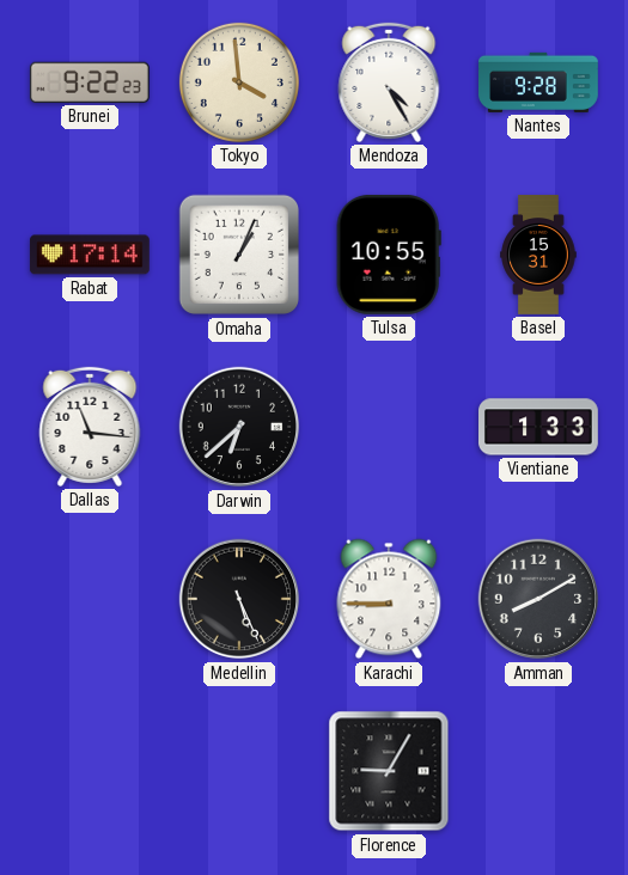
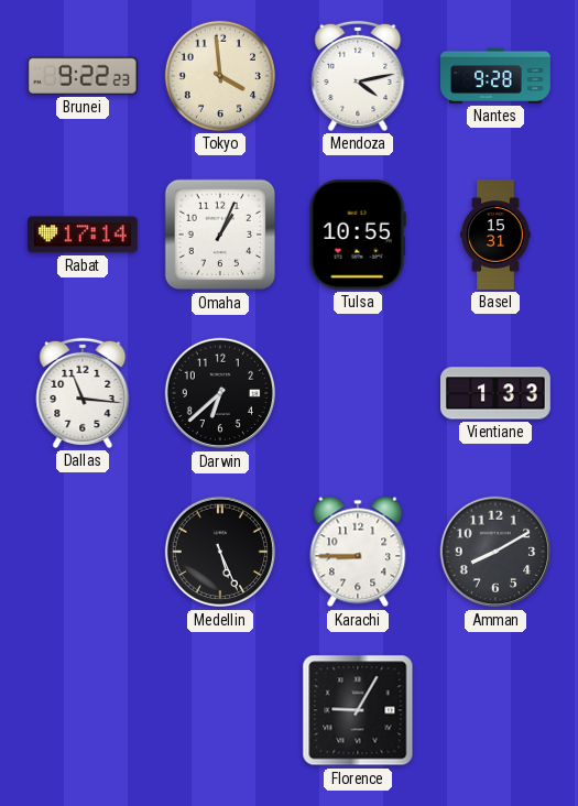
Mendoza: 4:25 -> 4:13 (358, 76)
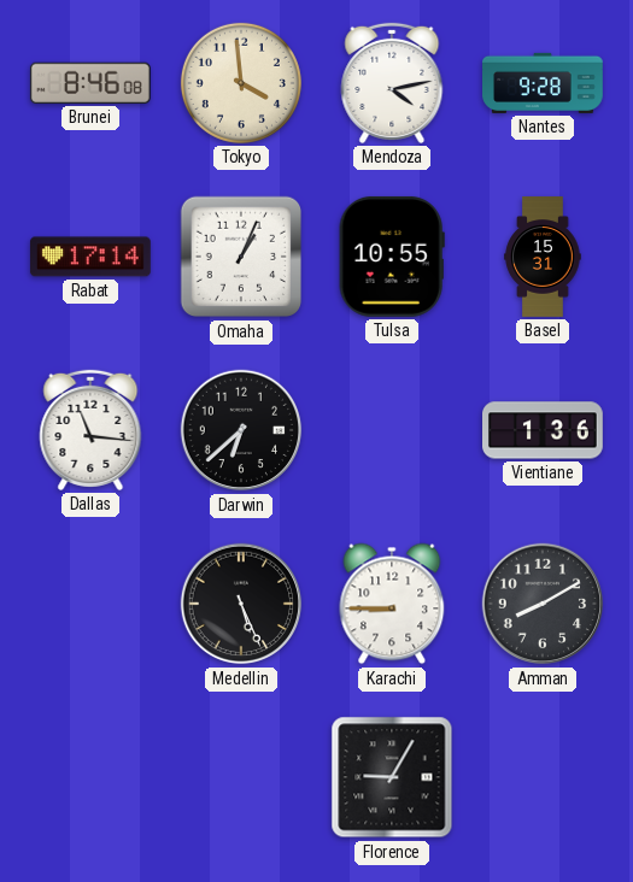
Brunei: 9:22 -> 8:46 (90, 83)
Vientiane: 1:33 -> 1:36 (544, 430)
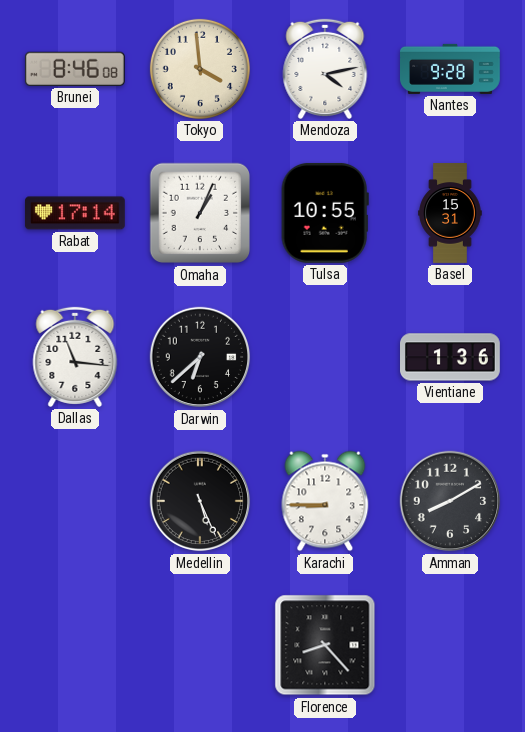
Florence: 9:05 -> 8:23 (325, 645)
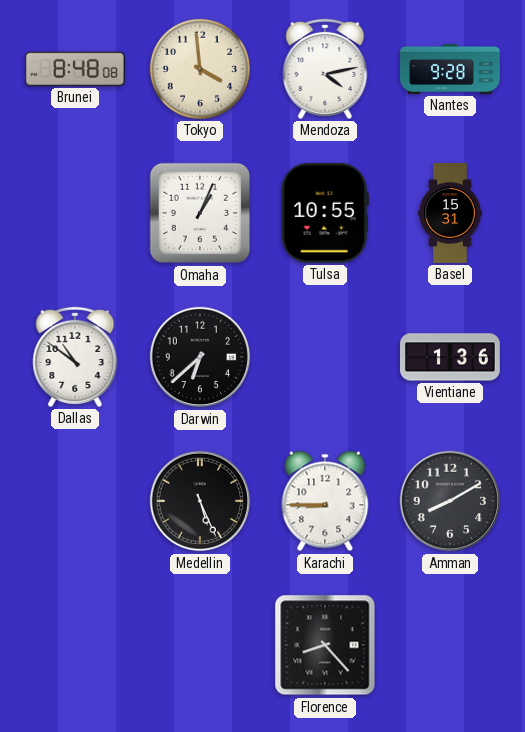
Brunei: 8:46 -> 8:48 (75, 69)
Rabat: 17:14 -> none (75, 213)
Dallas: 11:16 -> 10:51 (75, 357)
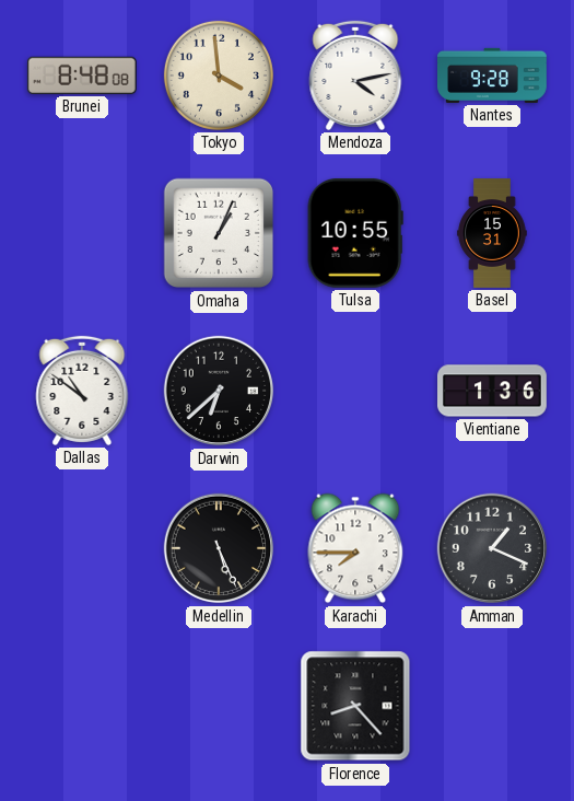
Karachi: 8:45 -> 7:45 (355, 548)
Amman: 8:10 -> 1:19 (492, 548)
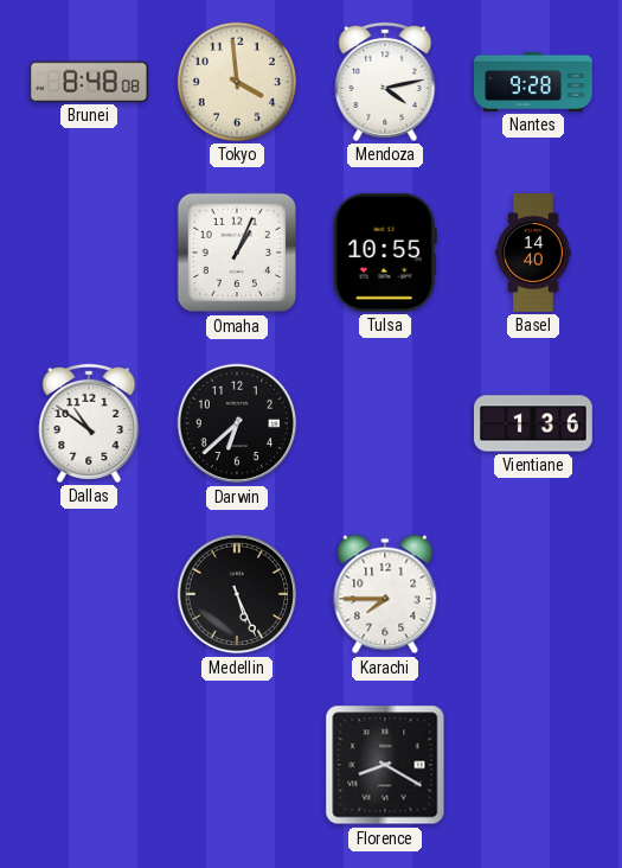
Basel: 15:31 -> 14:40 (533, 253)
Amman: 1:19 -> none (492, 548)
Florence: 8:23 -> 8:20 (385, 765)
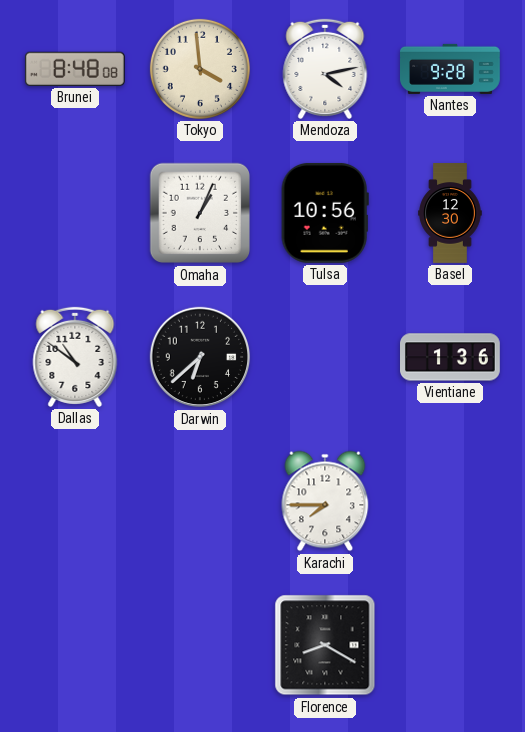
Tulsa: 10:55 -> 10:56 (325, 213)
Basel: 14:40 -> 12:30 (450, 213)
Medellin: 5:26 -> none (237, 594)
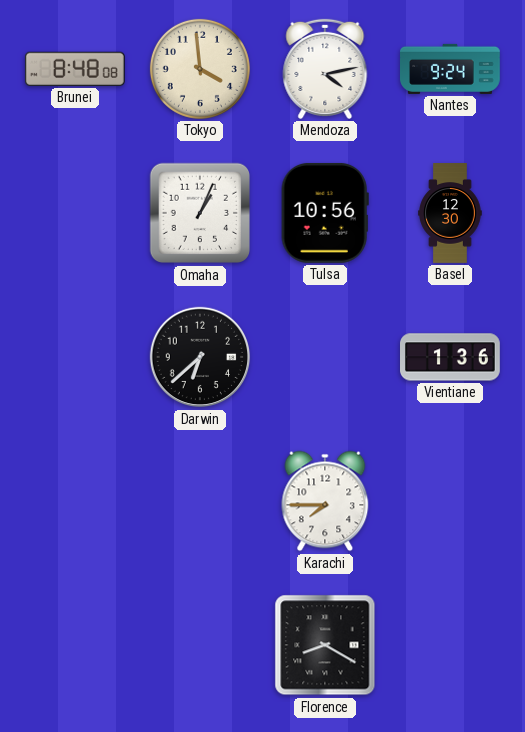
Nantes: 9:28 -> 9:24 (451, 69)
Dallas: 10:51 -> none (75, 357)
